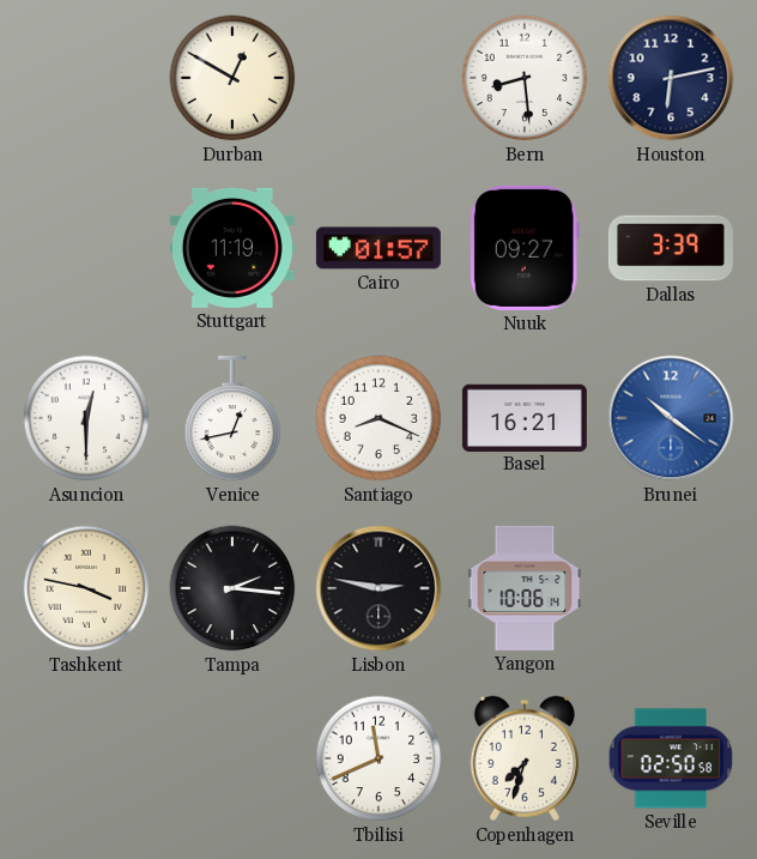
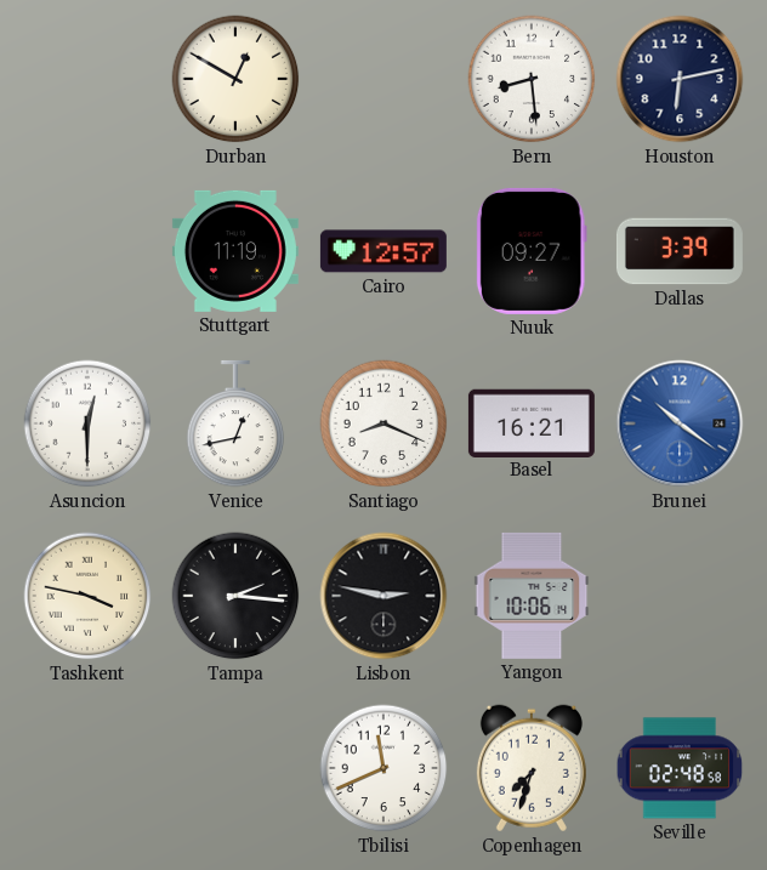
Cairo: 01:57 -> 12:57 (383, 251)
Seville: 02:50 -> 02:48 (680, 768)
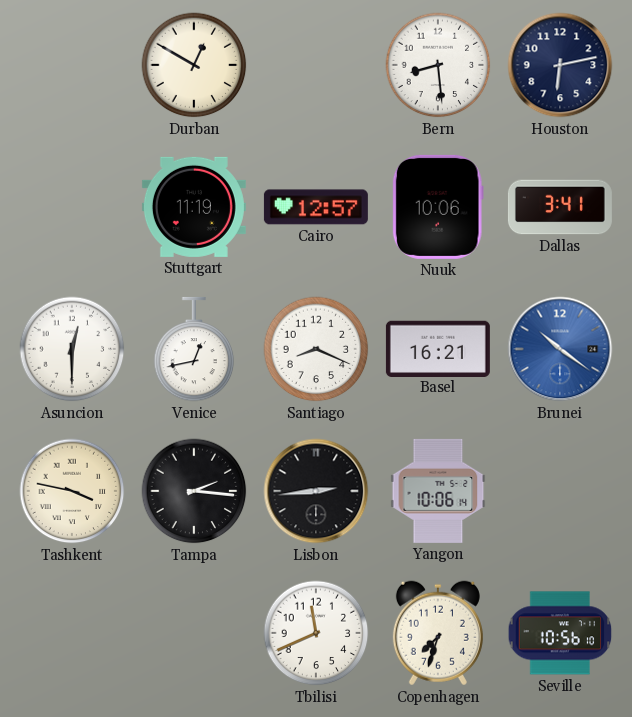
Nuuk: 09:27 -> 10:06 (438, 207)
Dallas: 3:39 -> 3:41 (560, 207)
Lisbon: 2:47 -> 2:44 (316, 491)
Seville: 02:48 -> 10:56 (560, 633)
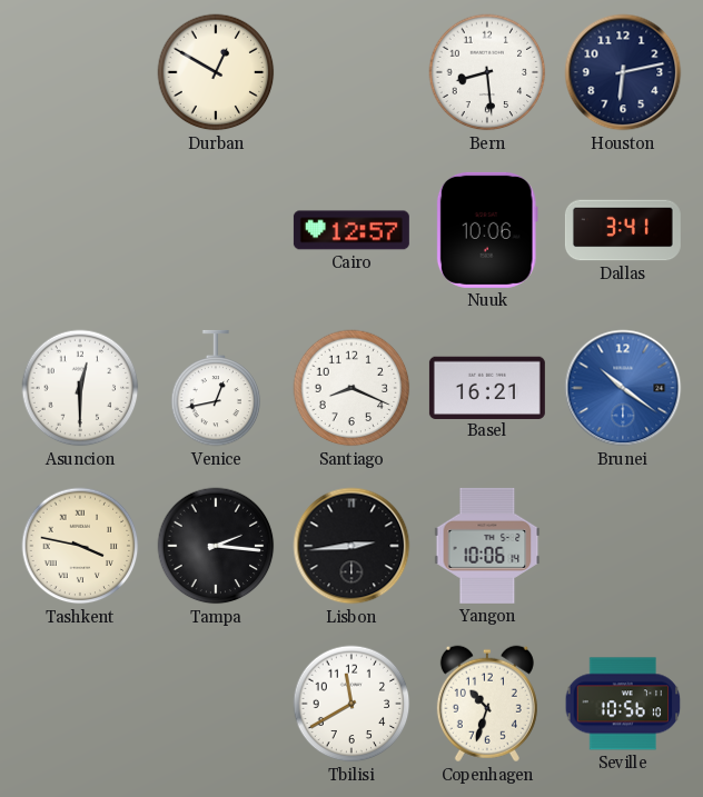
Stuttgart: 11:19 -> none (194, 207)
Tbilisi: 11:41 -> 11:40 (351, 704)
Copenhagen: 7:33 -> 10:33 (487, 704)
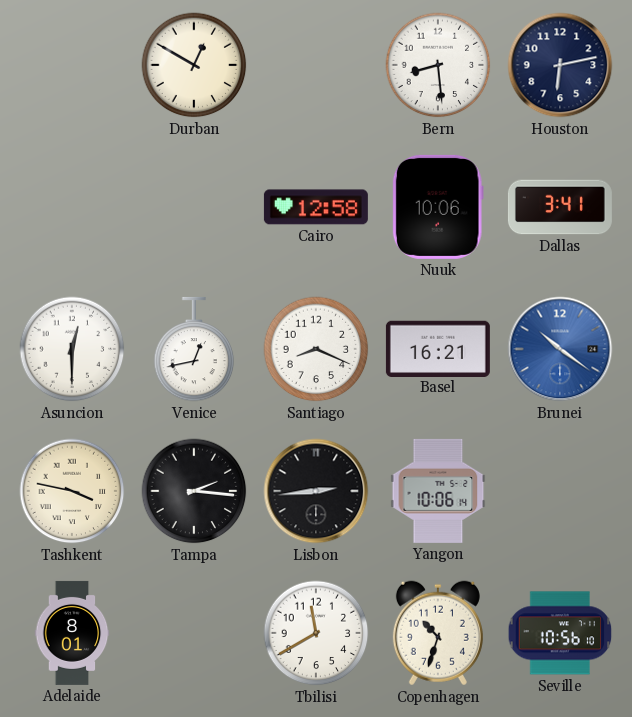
Cairo: 12:57 -> 12:58 (316, 207)
Adelaide: none -> 8:01 (72, 633)
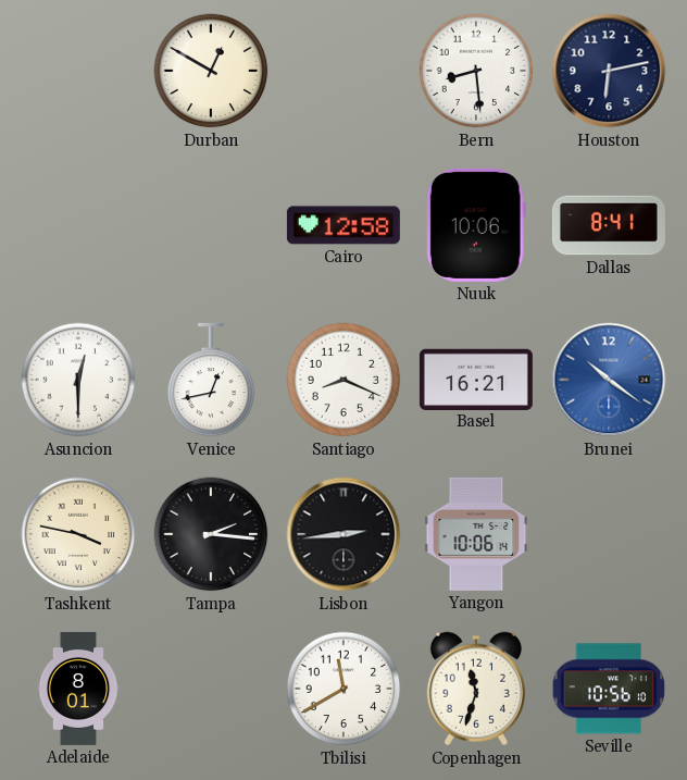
Dallas: 3:41 -> 8:41 (609, 225)
Copenhagen: 10:33 -> 11:33 (476, 689)
